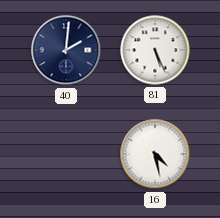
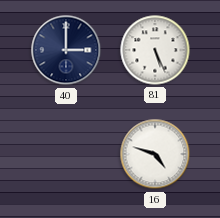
40: 2:01 -> 3:00 (66, 50)
16: 4:28 -> 4:48 (155, 154)
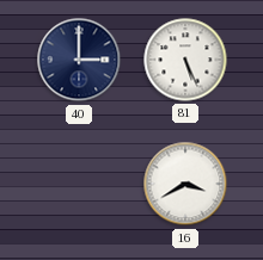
16: 4:48 -> 3:40 (185, 184)
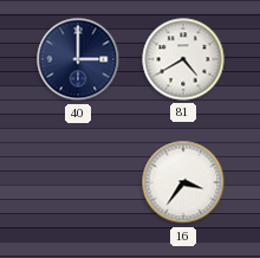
81: 5:26 -> 4:40 (183, 59)
16: 3:40 -> 3:36 (183, 182)
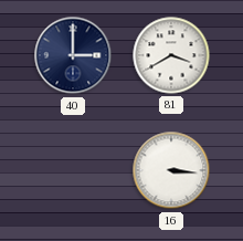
81: 4:40 -> 3:40 (171, 55)
16: 3:36 -> 3:16 (171, 170)
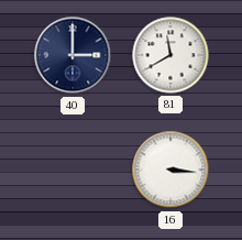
81: 3:40 -> 11:40 (170, 55)
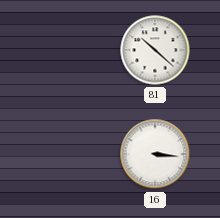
40: 3:00 -> none (73, 55)
81: 11:40 -> 10:22 (155, 50)
